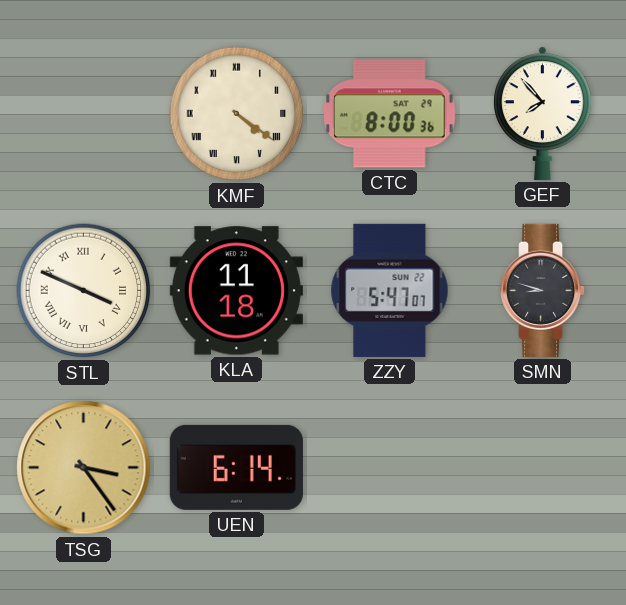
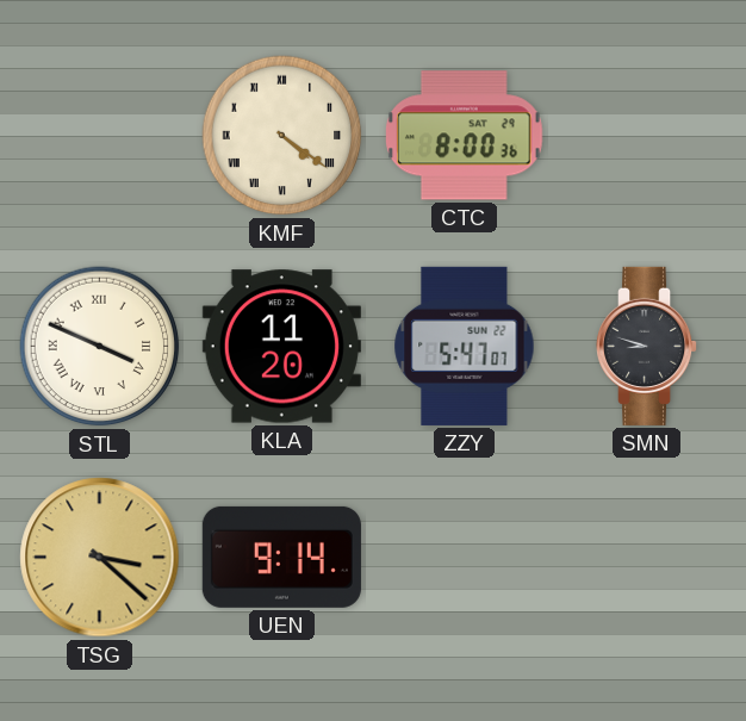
GEF: 7:53 -> none (542, 113)
KLA: 11:18 -> 11:20 (281, 347)
TSG: 3:24 -> 3:22 (100, 558)
UEN: 6:14 -> 9:14 (281, 557)
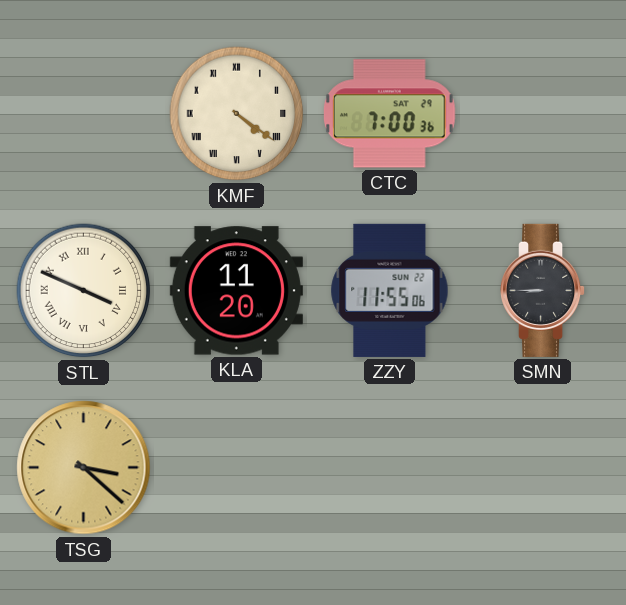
CTC: 8:00 -> 7:00 (389, 114)
ZZY: 5:47 -> 11:55 (390, 290)
SMN: 8:48 -> 8:45 (544, 290)
UEN: 9:14 -> none (281, 557)
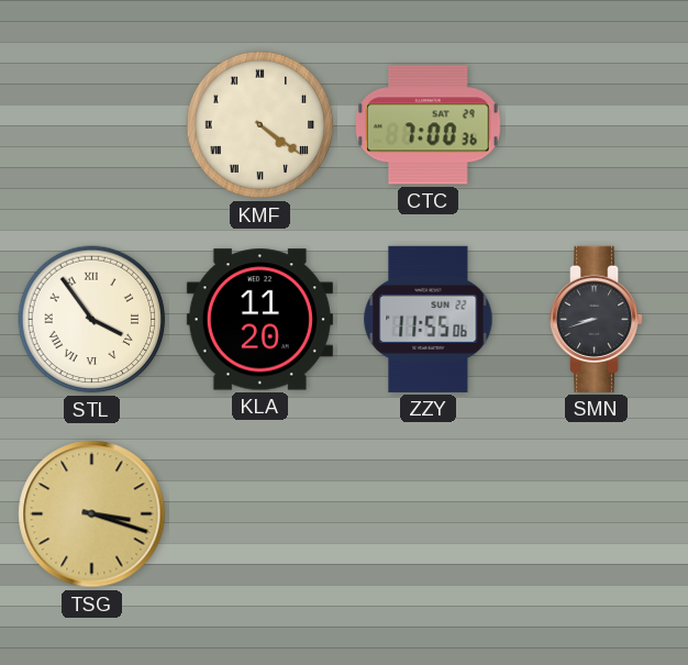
STL: 3:49 -> 3:54 (92, 320)
SMN: 8:45 -> 8:42 (598, 319)
TSG: 3:22 -> 3:18 (92, 514)
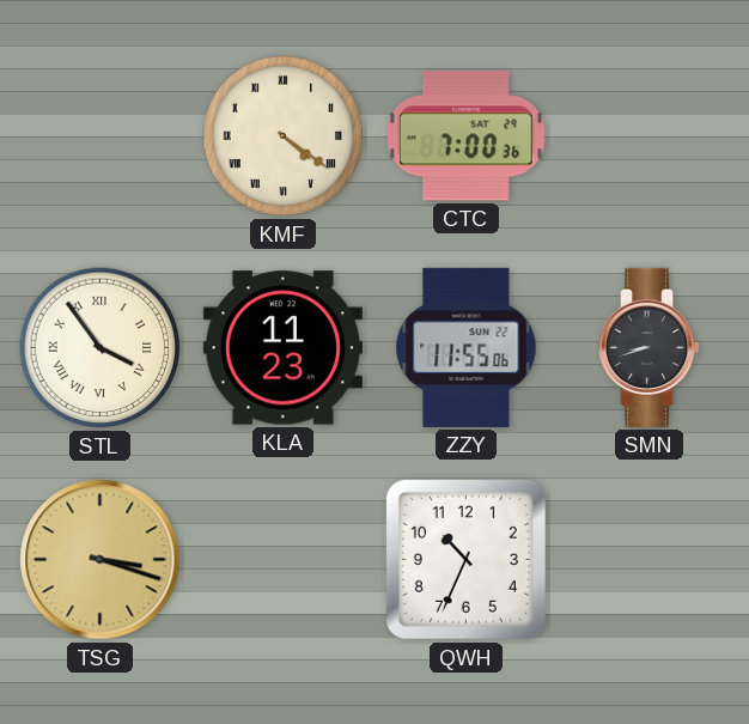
KLA: 11:20 -> 11:23 (282, 348)
QWH: none -> 10:34 (465, 559)
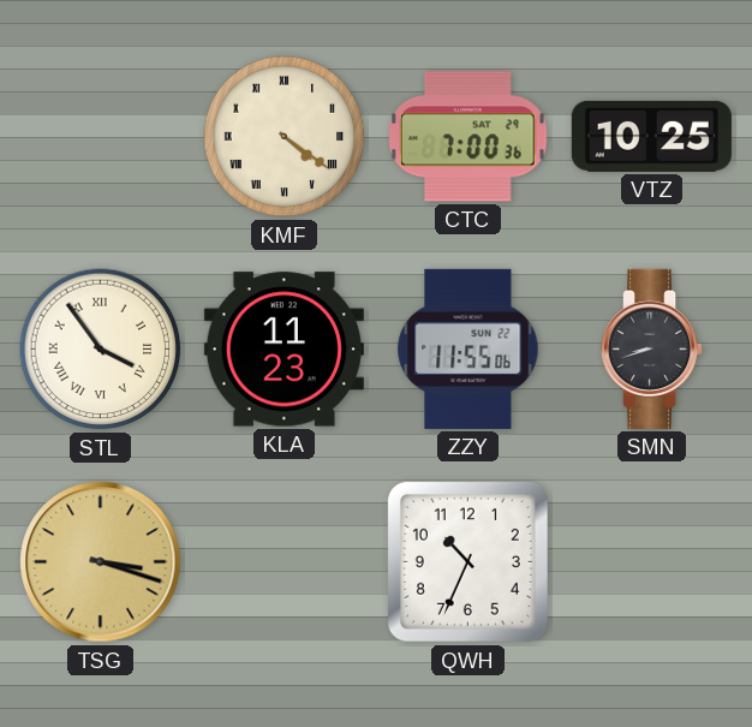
VTZ: none -> 10:25 (651, 136)
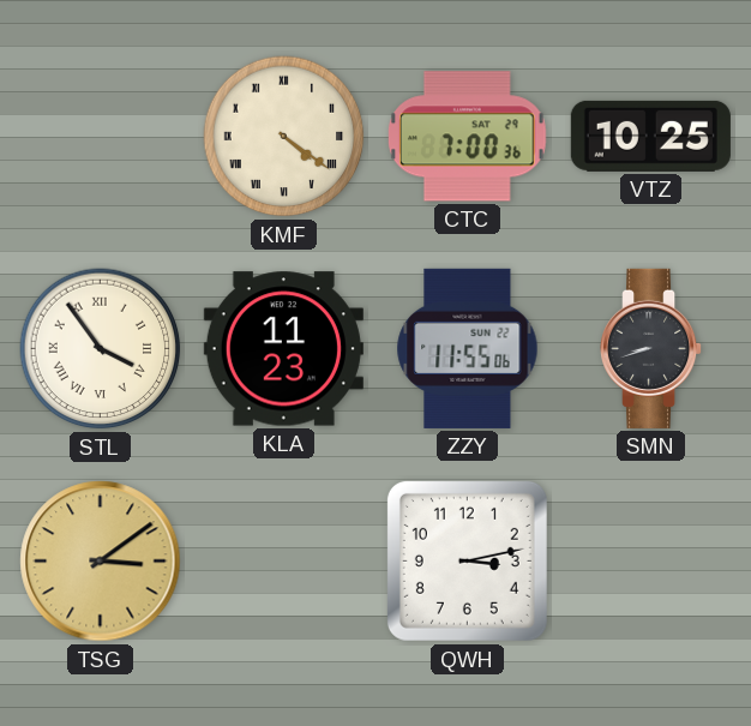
TSG: 3:18 -> 3:09 (101, 562)
QWH: 10:34 -> 3:13 (467, 560)
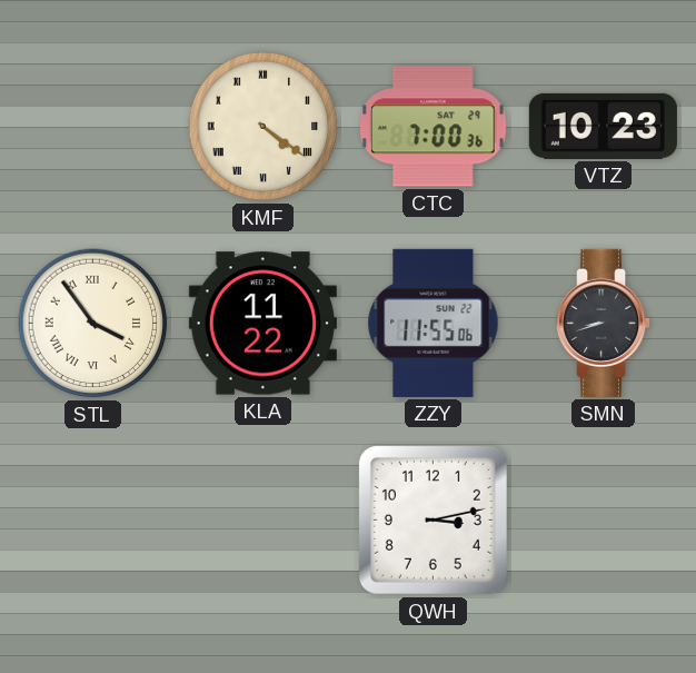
VTZ: 10:25 -> 10:23 (603, 126)
KLA: 11:23 -> 11:22 (262, 324)
TSG: 3:09 -> none (101, 562)
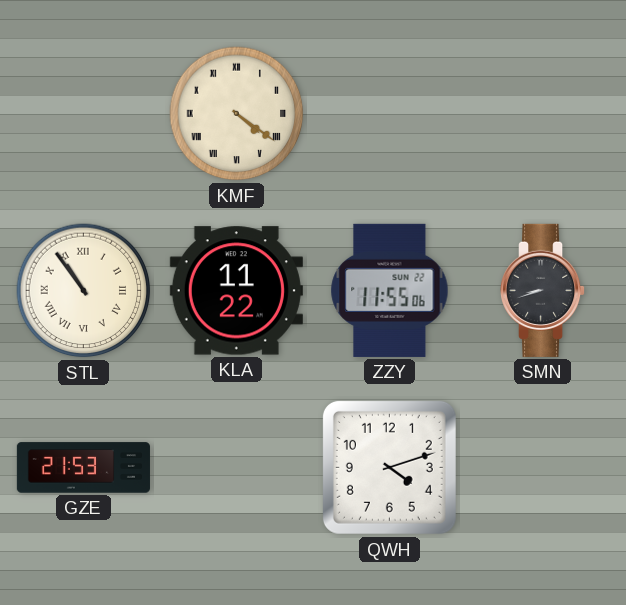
CTC: 7:00 -> none (432, 127)
VTZ: 10:23 -> none (603, 126)
STL: 3:54 -> 10:54 (84, 291)
GZE: none -> 21:53 (83, 468)
QWH: 3:13 -> 4:12 (389, 467)
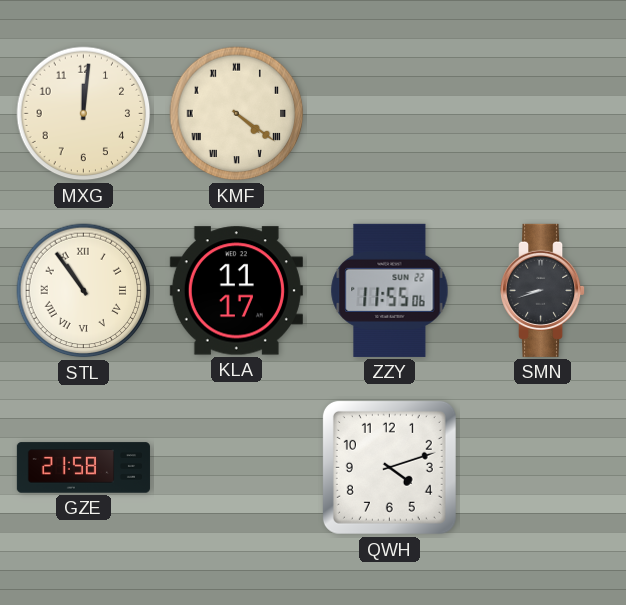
MXG: none -> 12:01 (84, 114)
KLA: 11:22 -> 11:17 (236, 291)
GZE: 21:53 -> 21:58 (83, 468)
